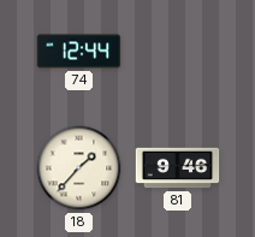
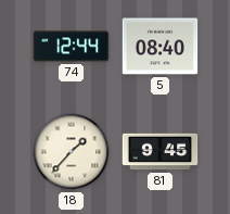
5: none -> 08:40 (161, 47)
81: 9:46 -> 9:45 (161, 152)
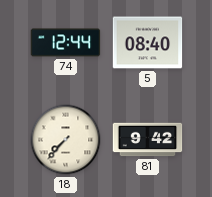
18: 1:37 -> 7:37 (66, 140)
81: 9:45 -> 9:42 (148, 140)
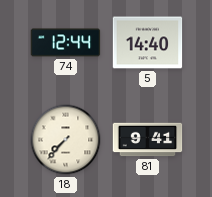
5: 08:40 -> 14:40 (148, 43)
81: 9:42 -> 9:41 (148, 140)
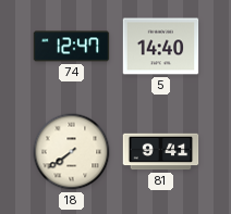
74: 12:44 -> 12:47 (72, 47)
18: 7:37 -> 7:39 (72, 152)
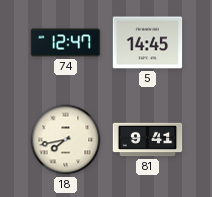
5: 14:40 -> 14:45 (148, 43)
18: 7:39 -> 7:43 (66, 140)
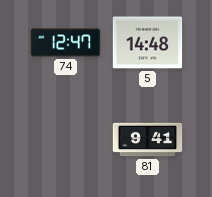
5: 14:45 -> 14:48 (148, 43)
18: 7:43 -> none (66, 140)
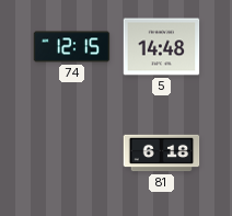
74: 12:47 -> 12:15 (72, 47)
81: 9:41 -> 6:18 (162, 154)
